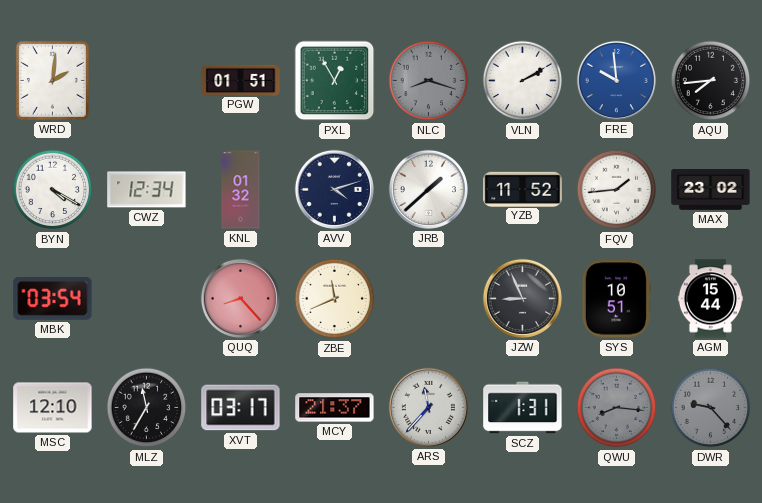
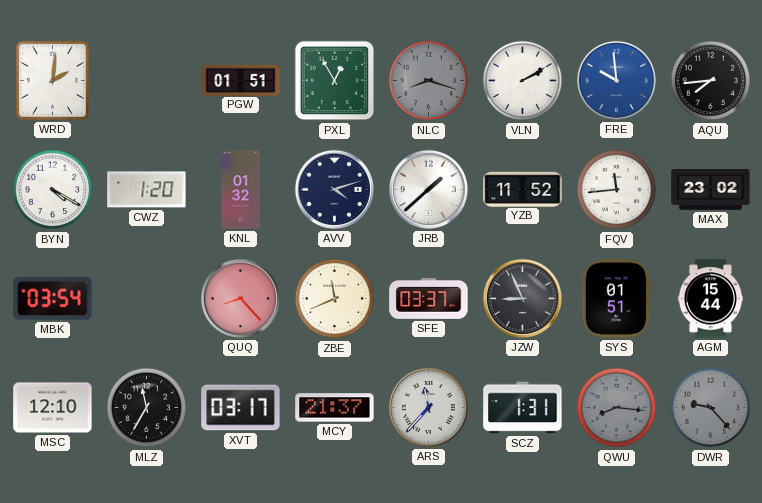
CWZ: 12:34 -> 1:20 (147, 190)
FQV: 1:44 -> 11:44 (617, 190)
SFE: none -> 03:37 (429, 299)
SYS: 10:51 -> 01:51 (616, 299)
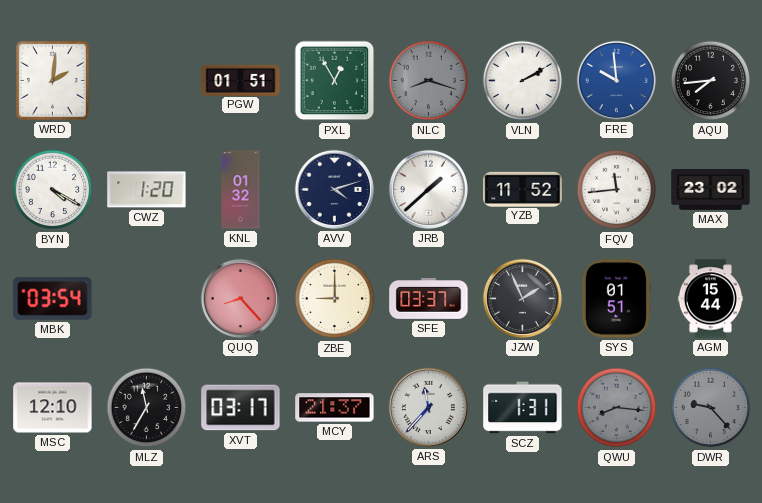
ZBE: 11:41 -> 9:00 (335, 299)
JZW: 8:56 -> 1:56 (522, 298)
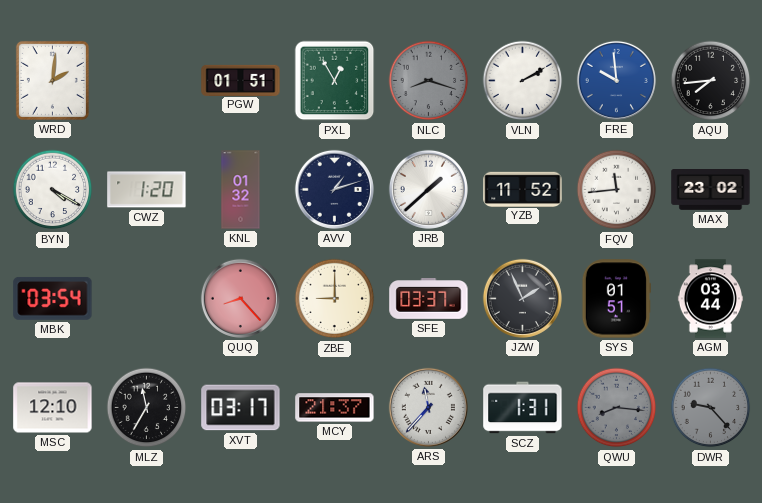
AVV: 4:12 -> 1:12 (334, 189)
AGM: 15:44 -> 03:44 (710, 299)
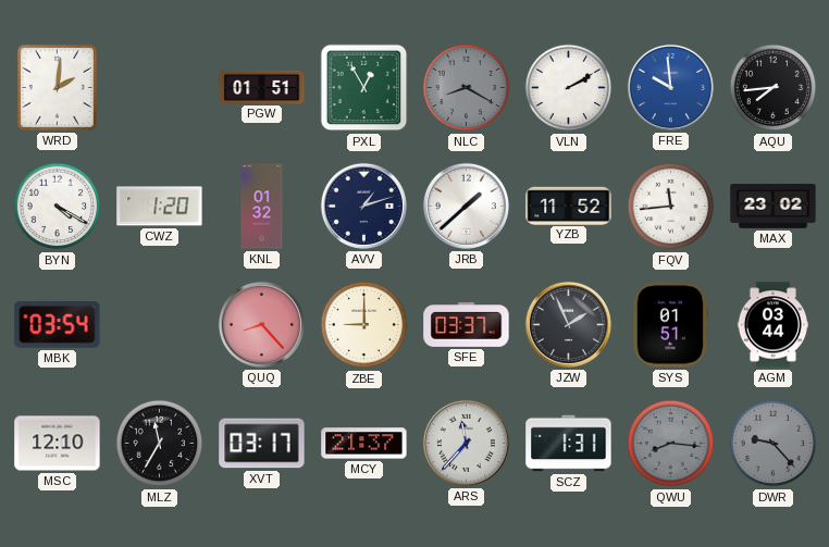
NLC: 8:18 -> 8:20 (467, 88)
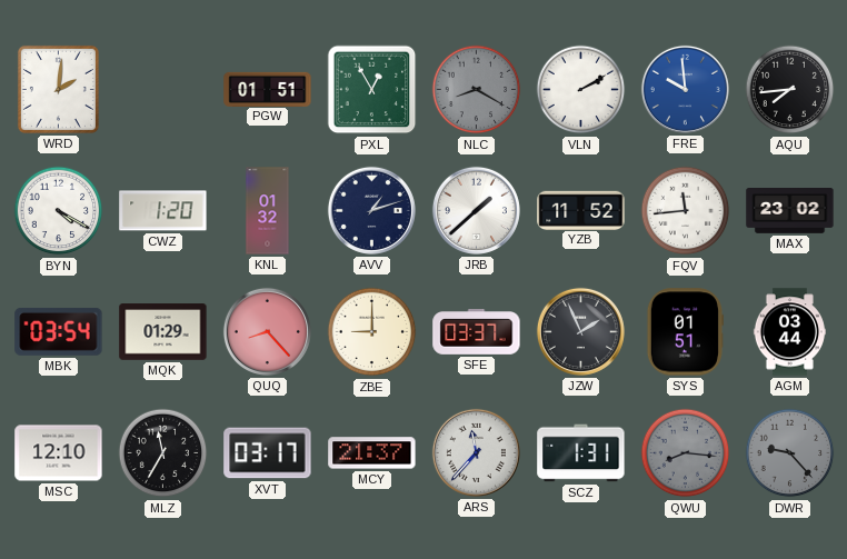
MQK: none -> 01:29 (163, 332)
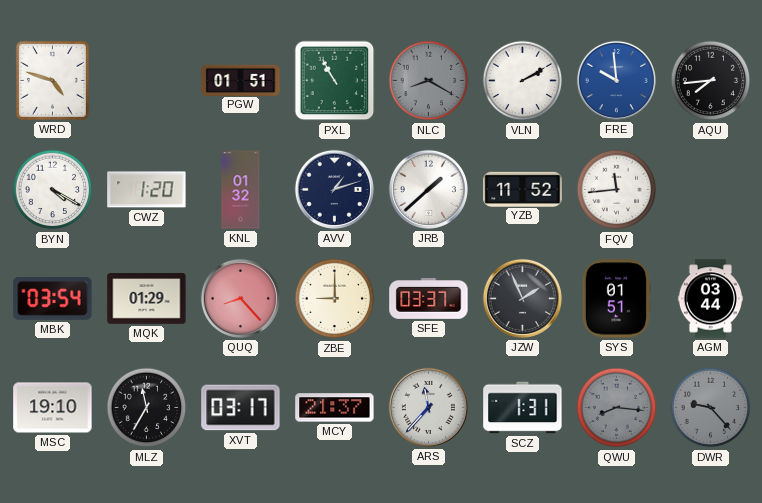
WRD: 2:01 -> 4:48 (52, 80)
PXL: 12:55 -> 10:55 (335, 81)
MAX: 23:02 -> none (790, 211)
MSC: 12:10 -> 19:10 (53, 408)
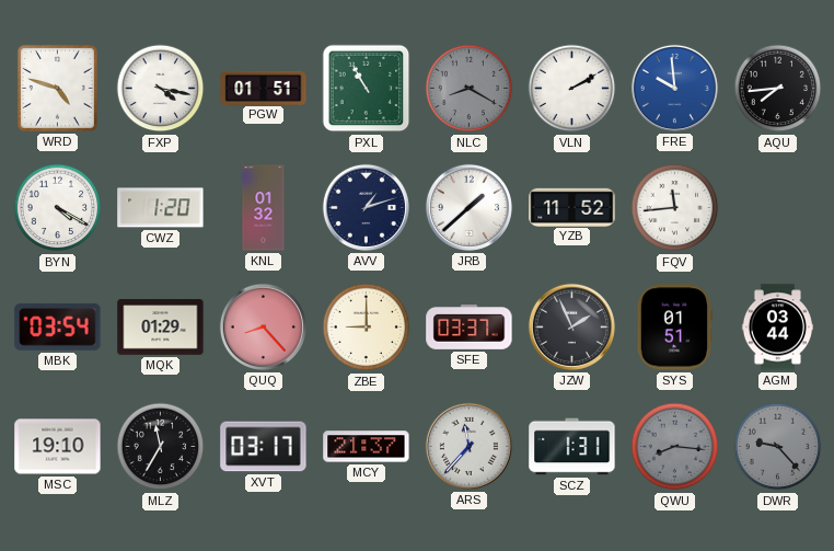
FXP: none -> 4:17 (161, 89)
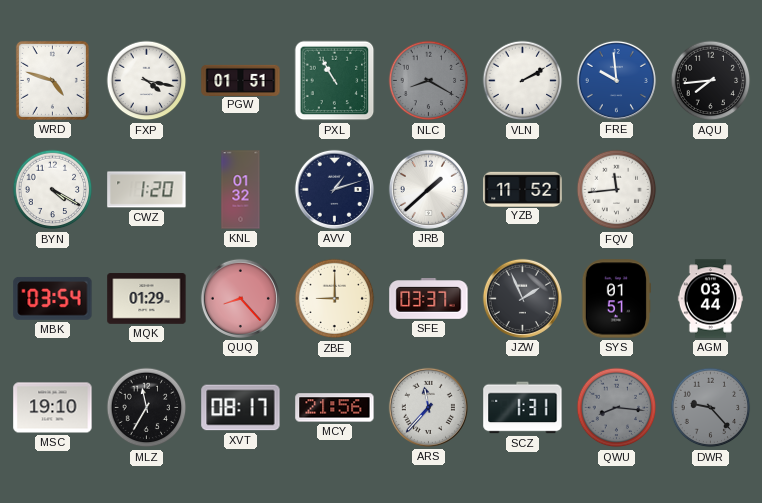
XVT: 03:17 -> 08:17 (241, 408)
MCY: 21:37 -> 21:56 (335, 408)
